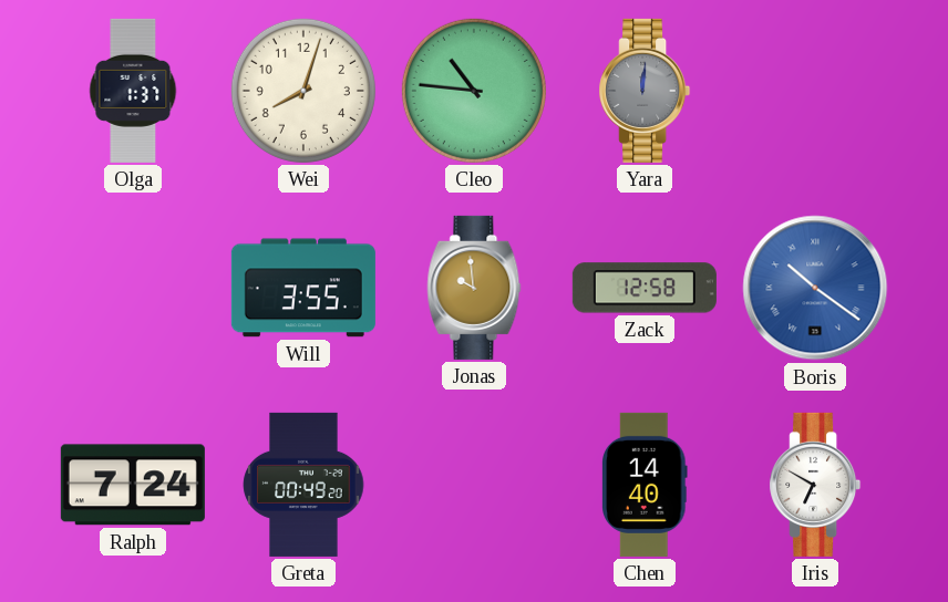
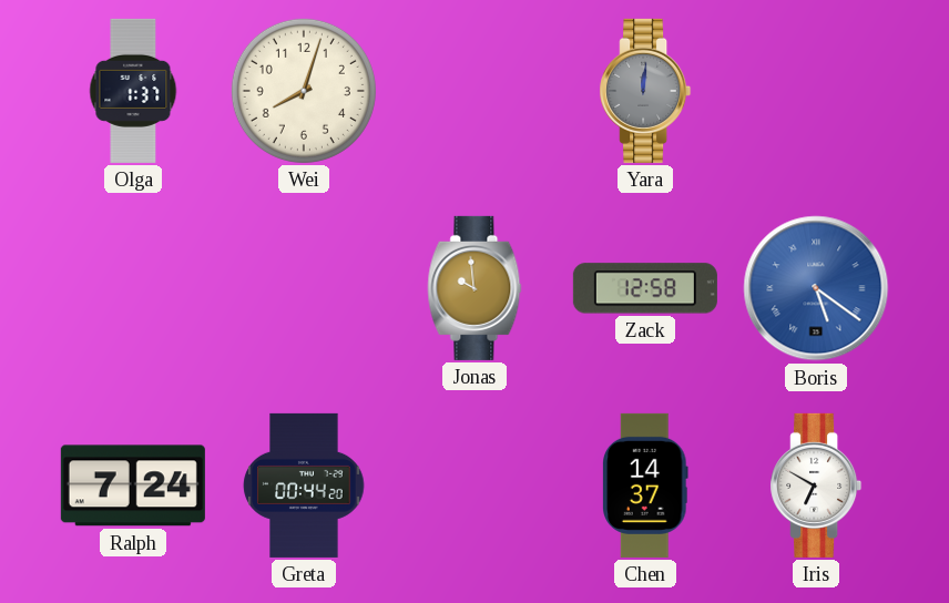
Cleo: 10:46 -> none (474, 91)
Will: 3:55 -> none (303, 288)
Boris: 10:21 -> 5:21 (816, 288)
Greta: 00:49 -> 00:44 (304, 486)
Chen: 14:40 -> 14:37 (646, 486)
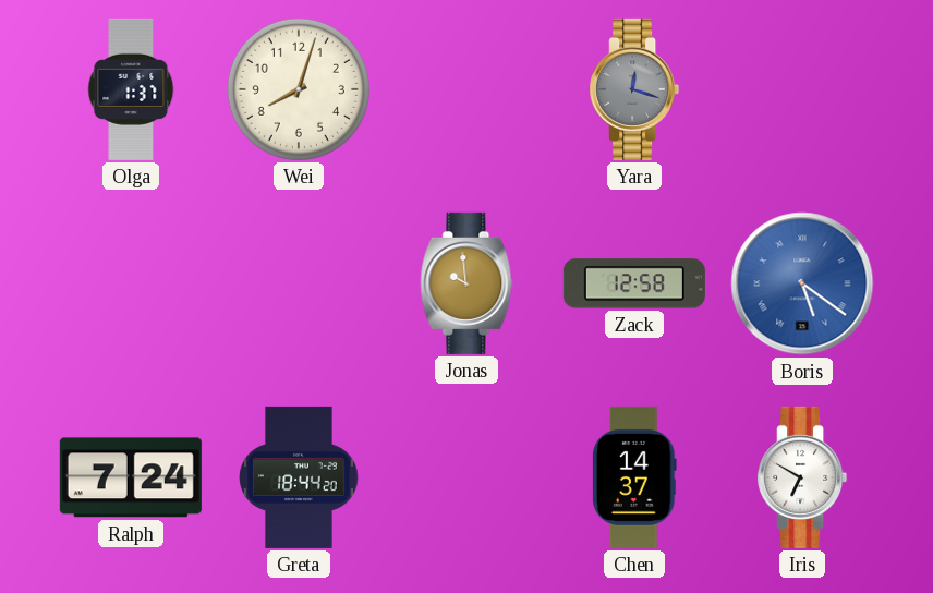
Yara: 12:01 -> 12:18 (634, 89)
Greta: 00:44 -> 18:44 (299, 477)
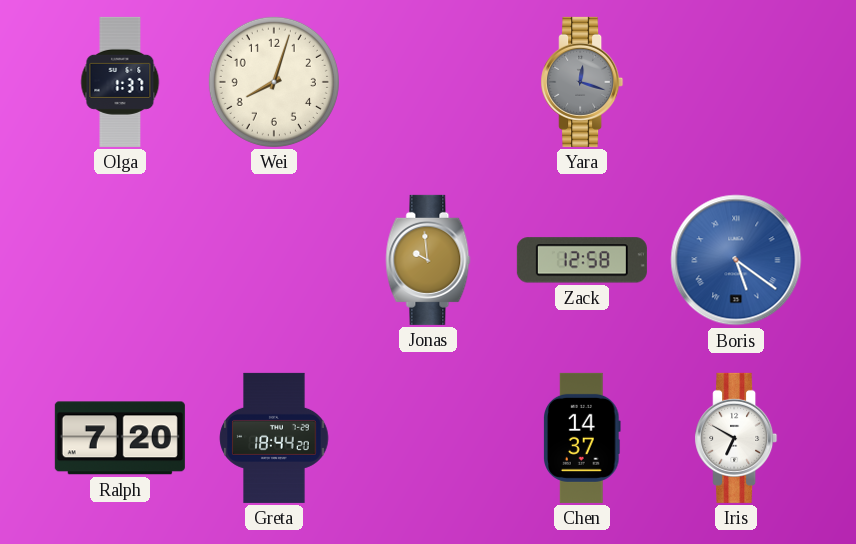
Ralph: 7:24 -> 7:20 (120, 438)
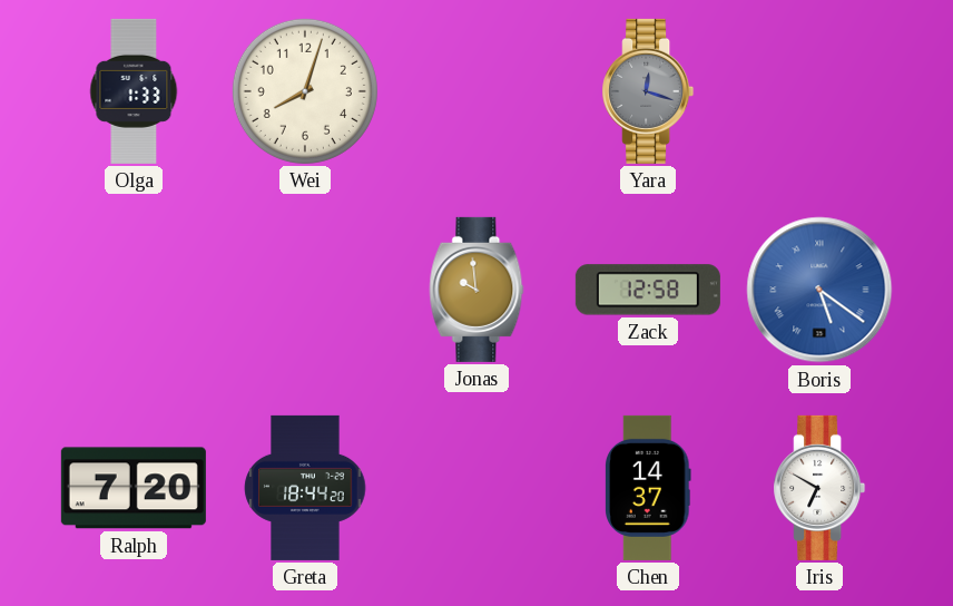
Olga: 1:37 -> 1:33 (134, 91)
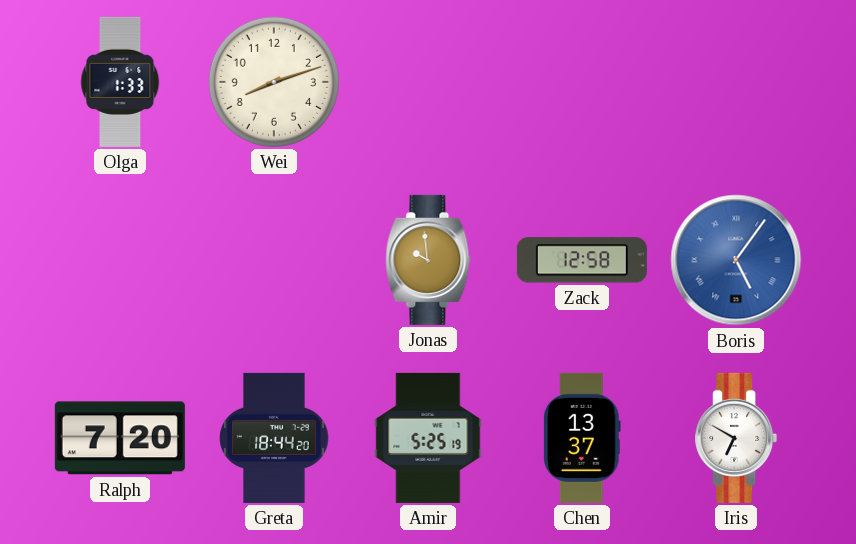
Wei: 8:03 -> 8:12 (274, 82)
Yara: 12:18 -> none (648, 91)
Boris: 5:21 -> 5:06 (736, 260)
Amir: none -> 5:25 (428, 438)
Chen: 14:37 -> 13:37 (583, 438)
